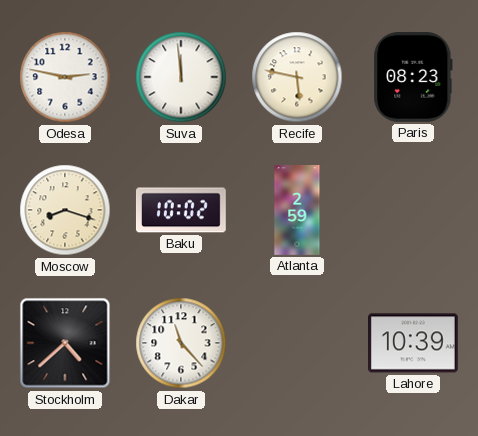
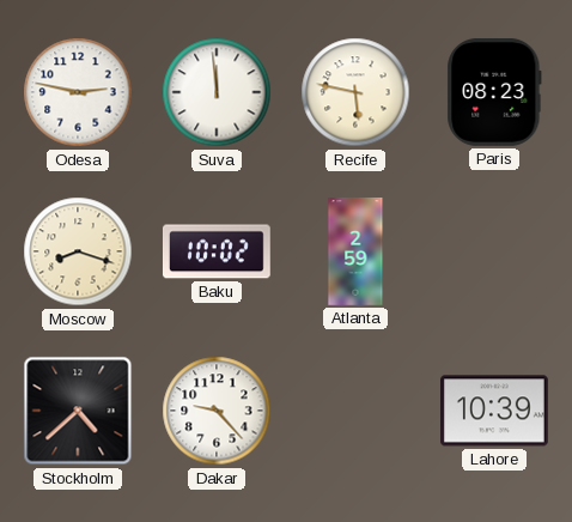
Dakar: 11:23 -> 9:23 (217, 411)
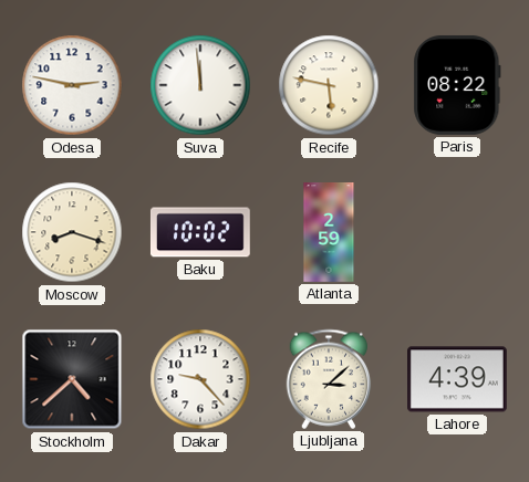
Paris: 08:23 -> 08:22 (457, 85)
Ljubljana: none -> 3:08 (329, 379)
Lahore: 10:39 -> 4:39 (458, 379)
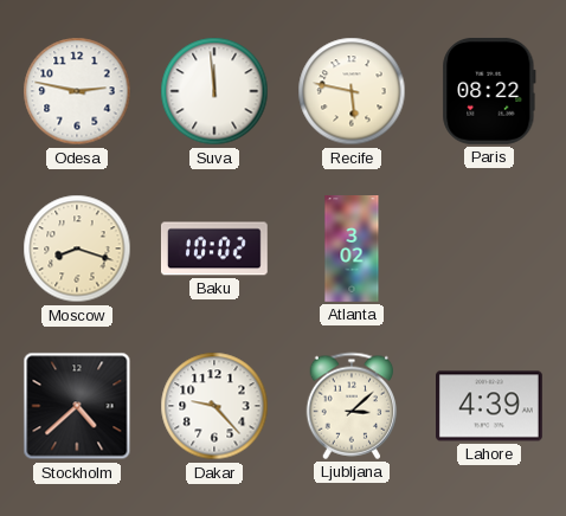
Atlanta: 2:59 -> 3:02 (352, 249)
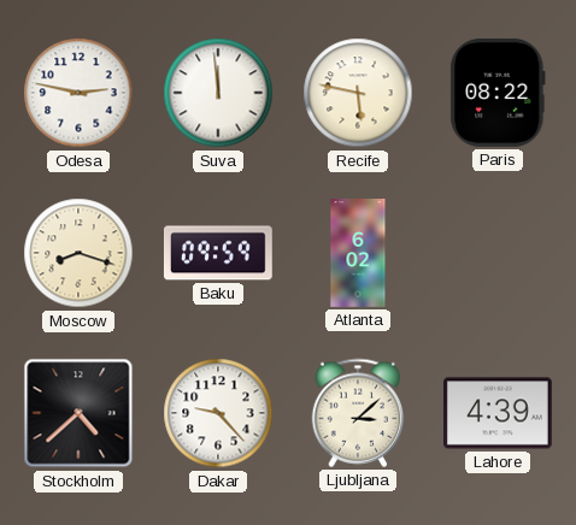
Baku: 10:02 -> 09:59 (218, 253)
Atlanta: 3:02 -> 6:02 (358, 253)
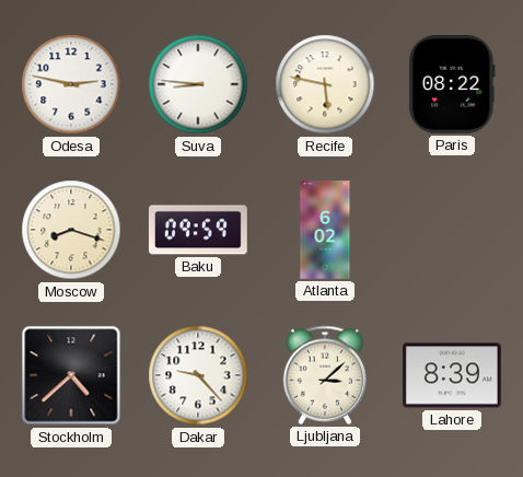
Suva: 11:59 -> 8:46 (198, 84)
Lahore: 4:39 -> 8:39 (453, 375)
